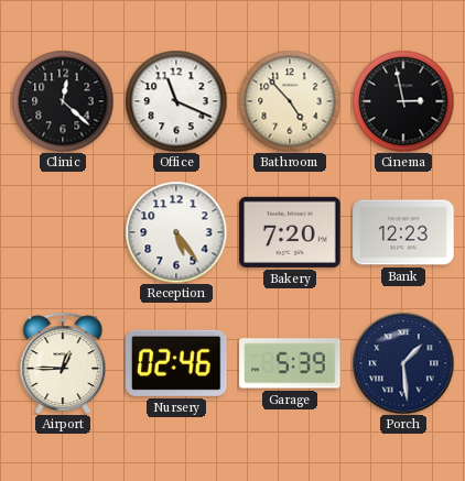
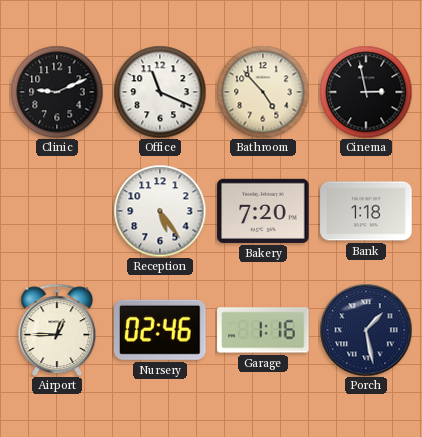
Clinic: 12:22 -> 9:11 (57, 92)
Bank: 12:23 -> 1:18 (366, 211)
Garage: 5:39 -> 1:16 (263, 330)
Porch: 1:29 -> 1:28 (366, 330)
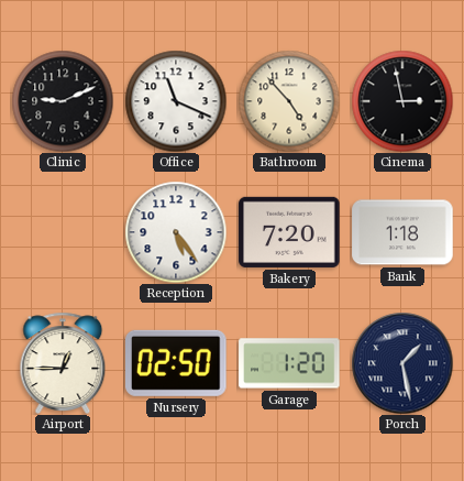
Nursery: 02:46 -> 02:50 (177, 363)
Garage: 1:16 -> 1:20 (289, 363)
